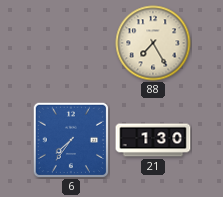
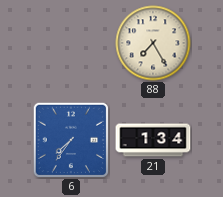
21: 1:30 -> 1:34 (153, 140)
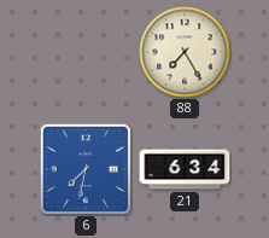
6: 7:36 -> 7:32 (84, 168)
21: 1:34 -> 6:34 (185, 169)
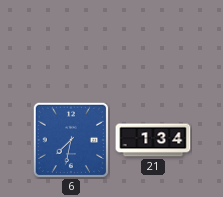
88: 7:25 -> none (185, 52)
21: 6:34 -> 1:34 (153, 140)
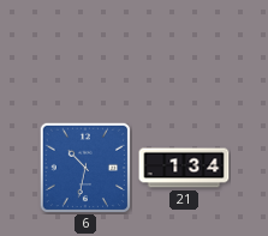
6: 7:32 -> 10:32 (84, 167)
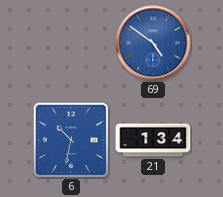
69: none -> 4:51 (153, 43)
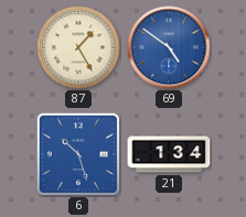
87: none -> 1:25 (78, 47)
6: 10:32 -> 10:27 (77, 153)
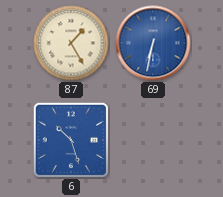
69: 4:51 -> 6:32 (153, 43)
21: 1:34 -> none (169, 154)
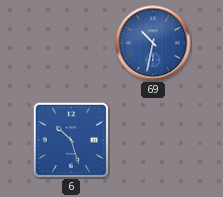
87: 1:25 -> none (71, 43)
69: 6:32 -> 10:32 (153, 43)
